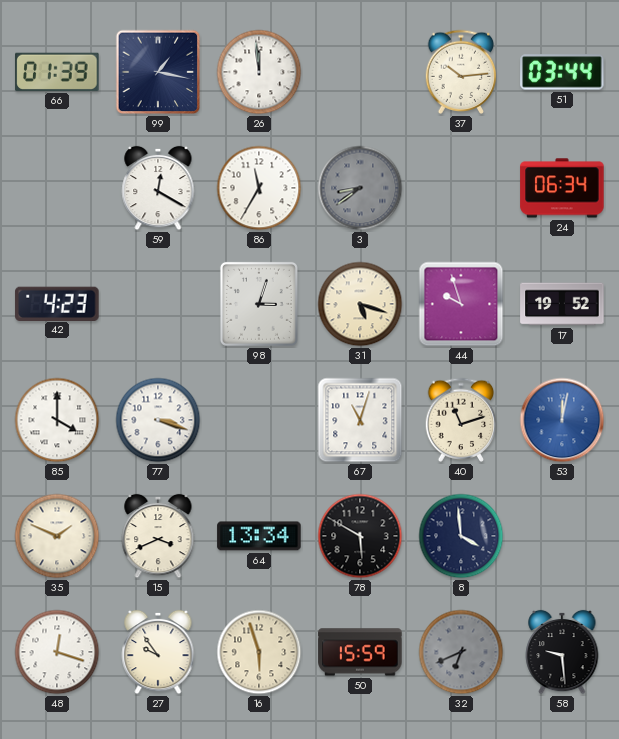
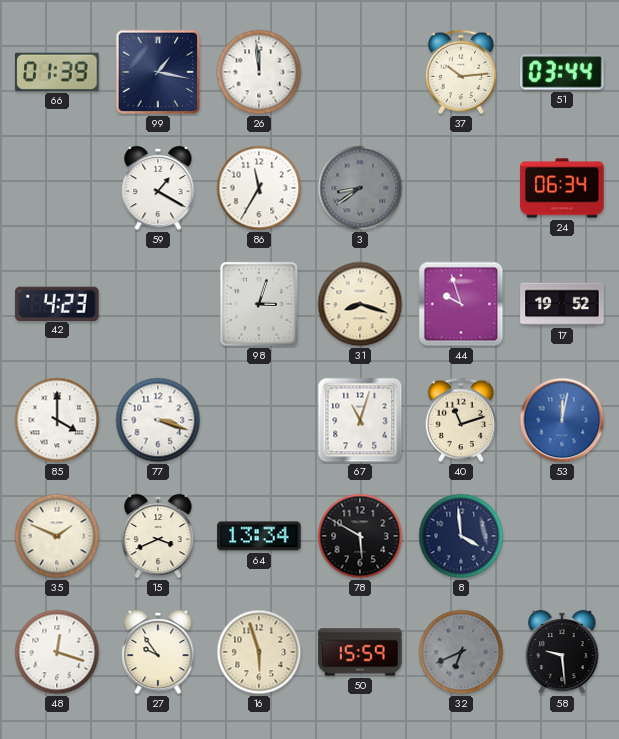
59: 12:20 -> 1:20 (158, 188)
31: 5:18 -> 8:18 (360, 304)
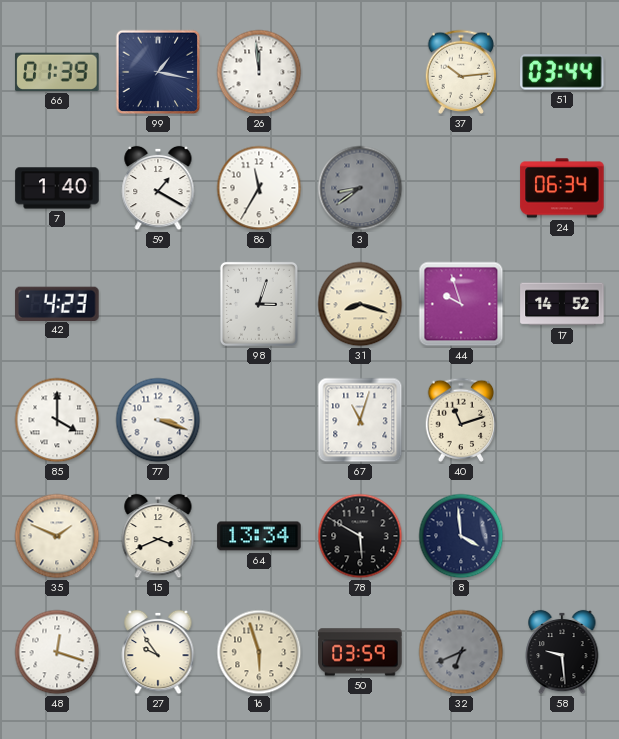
7: none -> 1:40 (57, 188)
17: 19:52 -> 14:52 (562, 304)
53: 12:02 -> none (562, 420)
50: 15:59 -> 03:59 (360, 652)
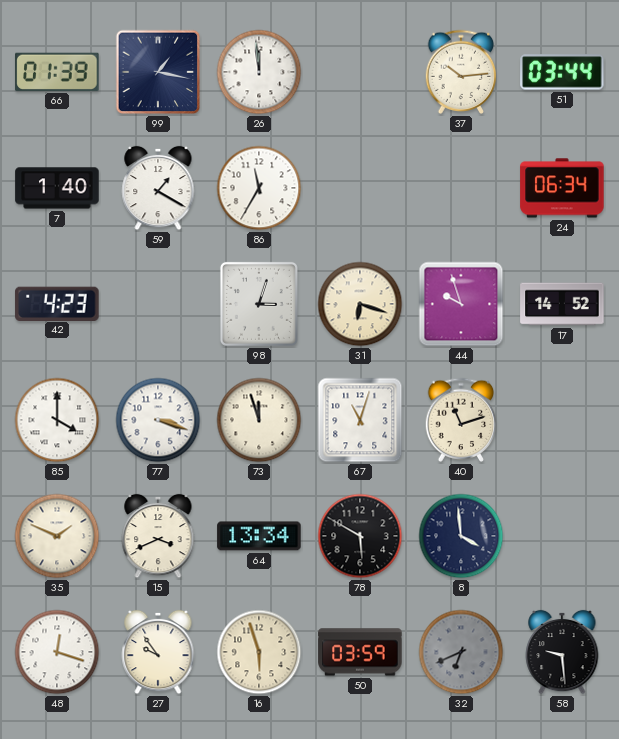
3: 8:39 -> none (360, 188)
31: 8:18 -> 6:18 (360, 304)
73: none -> 11:57 (259, 420)
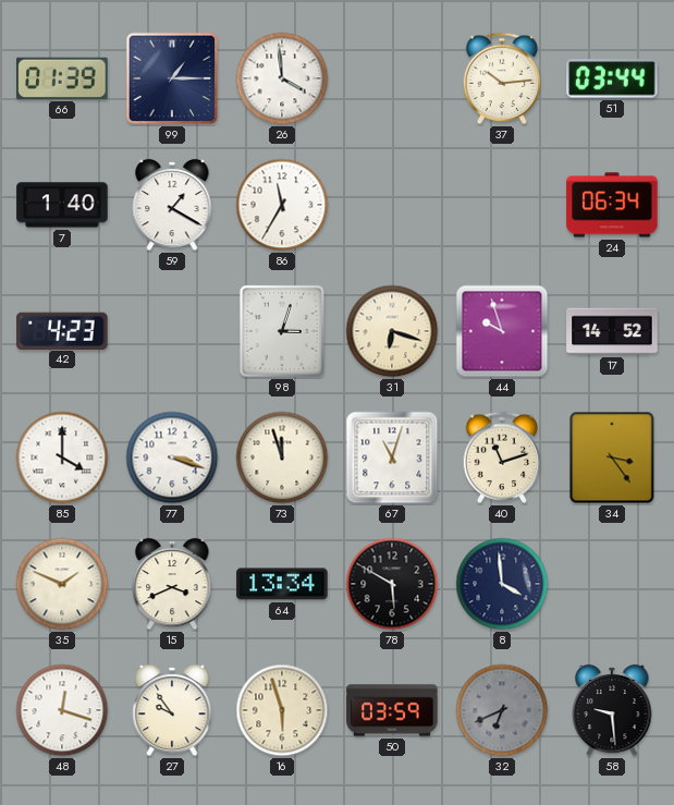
99: 1:17 -> 1:15 (172, 78)
26: 11:59 -> 3:59 (282, 78)
34: none -> 3:24 (612, 458)
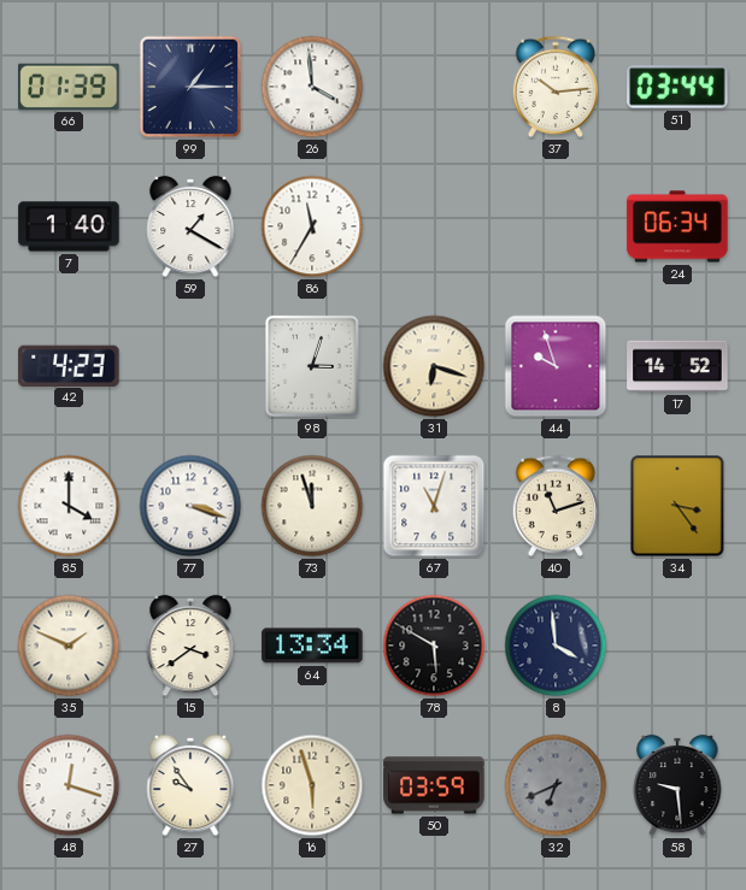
15: 3:41 -> 3:39 (190, 646)
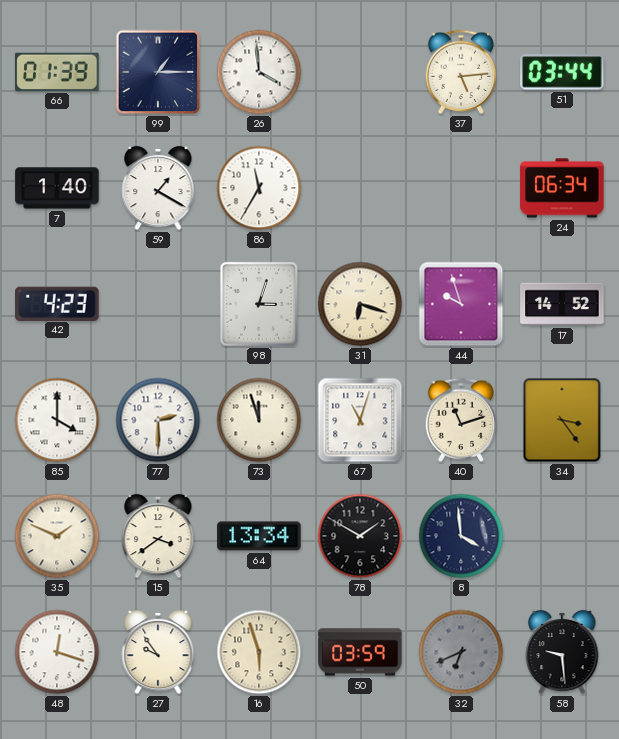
37: 10:14 -> 5:14 (461, 72)
77: 3:18 -> 2:30 (158, 420)
78: 5:50 -> 1:50 (360, 536)
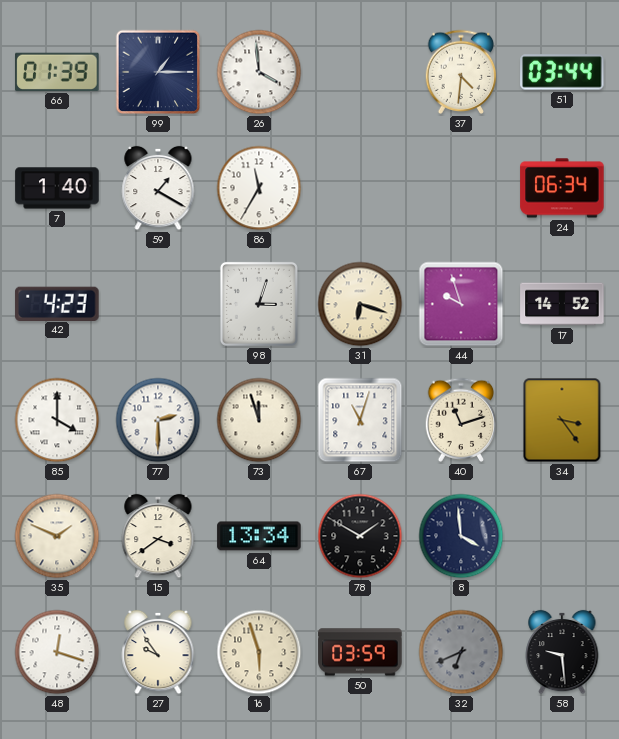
37: 5:14 -> 4:31 (461, 72)
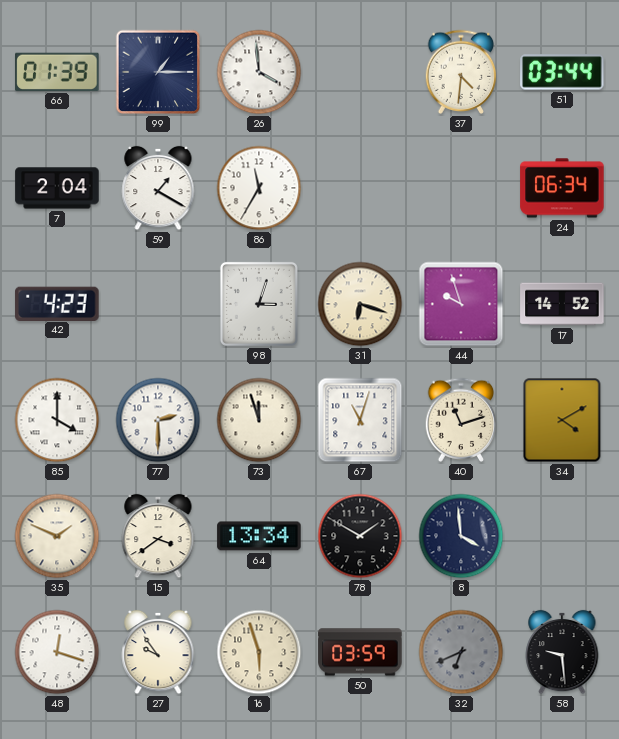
7: 1:40 -> 2:04 (57, 188)
34: 3:24 -> 4:10 (562, 420)
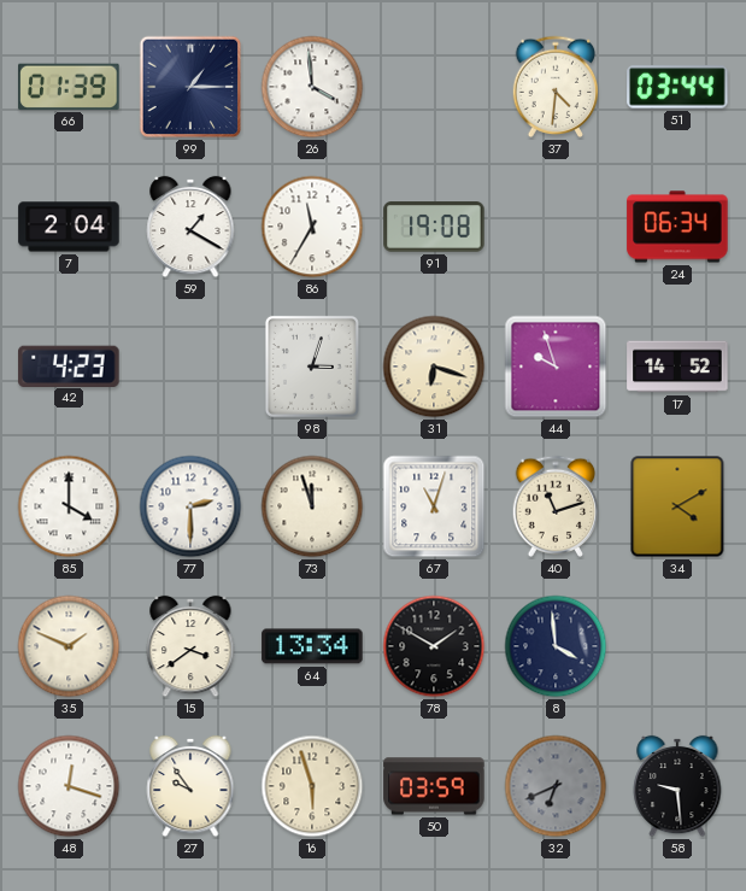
91: none -> 19:08 (434, 227)
